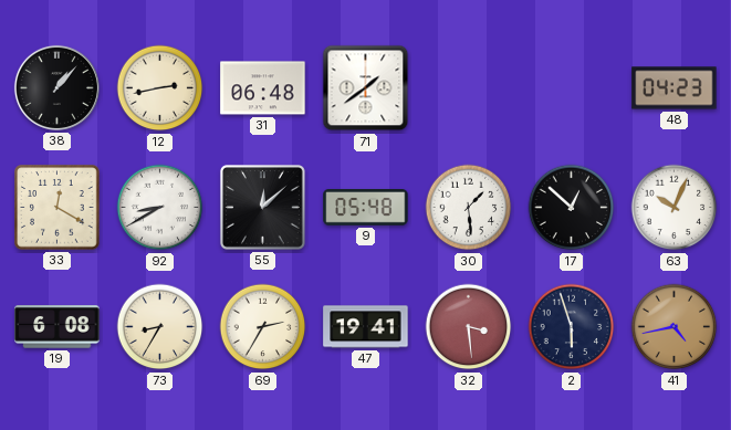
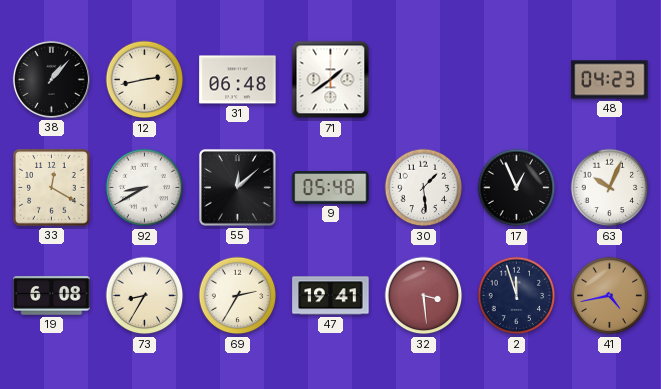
17: 12:52 -> 12:56 (517, 188)
2: 5:57 -> 11:57 (517, 296)
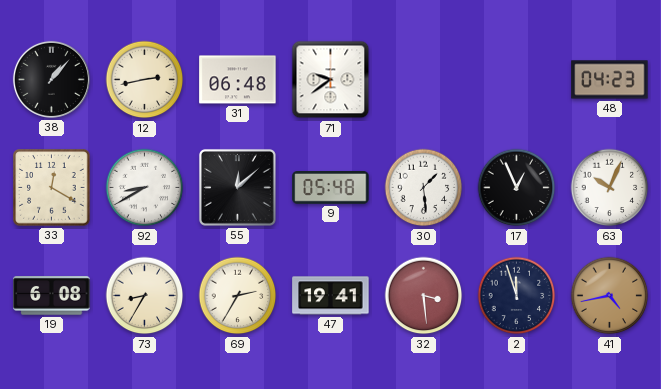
71: 1:39 -> 9:39 (331, 80)
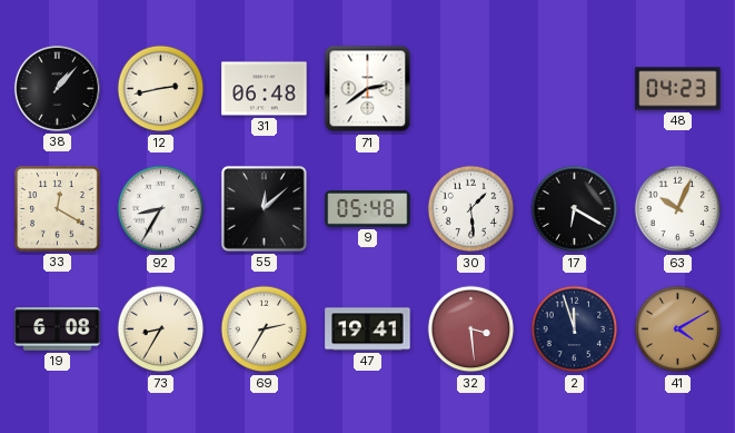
71: 9:39 -> 2:39 (368, 89)
92: 8:40 -> 8:35 (161, 209)
17: 12:56 -> 6:20 (575, 209)
41: 4:43 -> 4:10 (678, 329)
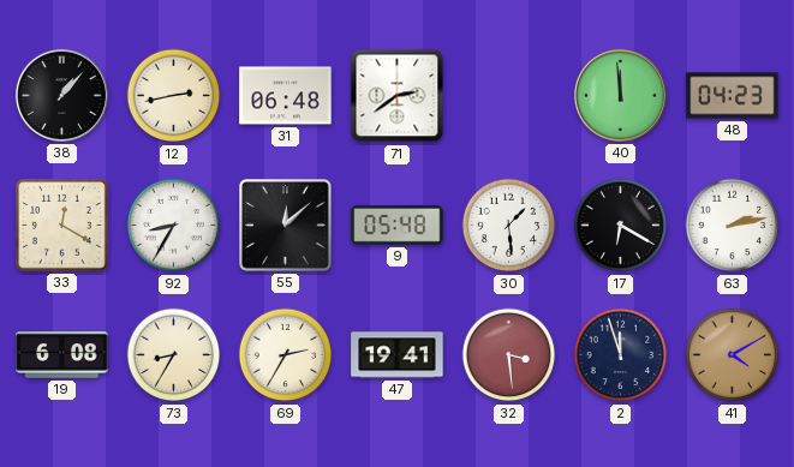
40: none -> 11:59 (620, 95)
63: 10:04 -> 2:13 (733, 226)
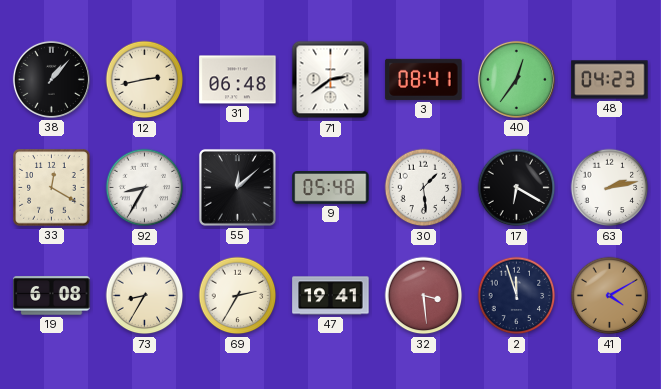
3: none -> 08:41 (424, 79)
40: 11:59 -> 12:36 (516, 79)
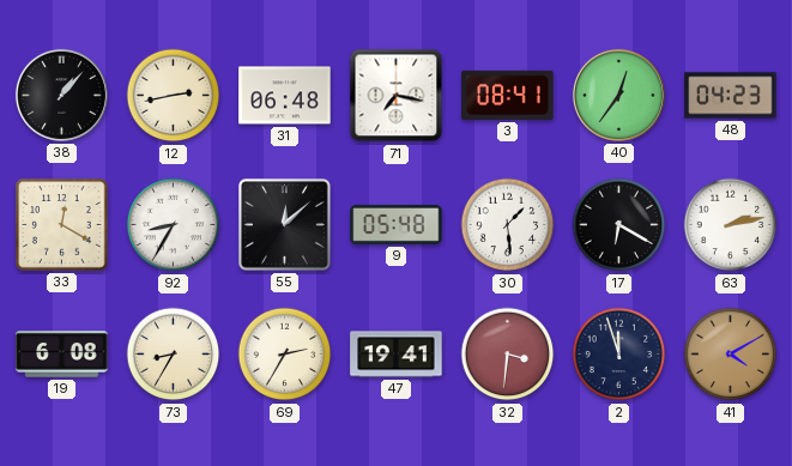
71: 2:39 -> 7:17 (397, 96)
32: 3:29 -> 3:31 (508, 355)
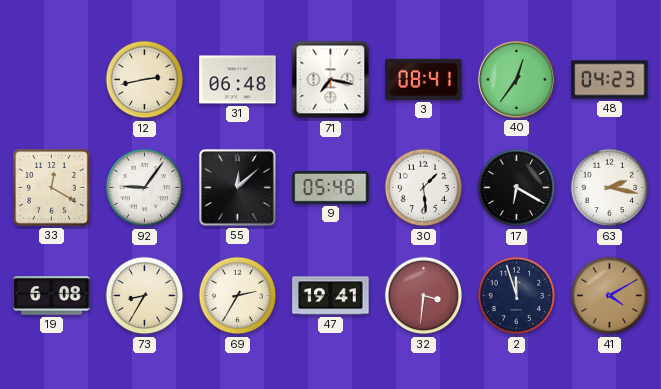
38: 1:07 -> none (61, 95)
92: 8:35 -> 9:06 (145, 188)
63: 2:13 -> 2:17 (610, 188)
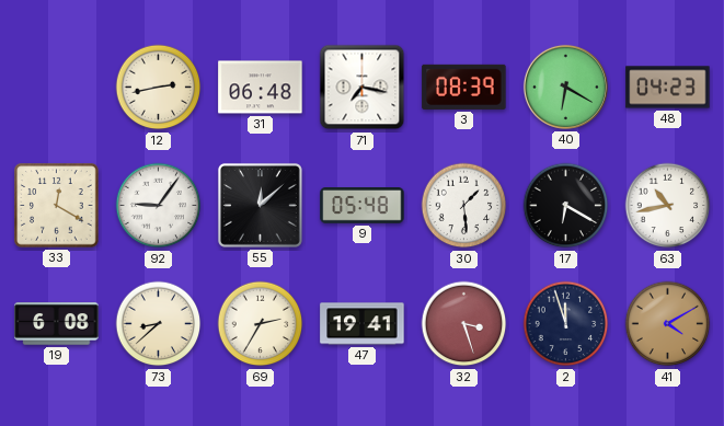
3: 08:41 -> 08:39 (464, 87)
40: 12:36 -> 6:20 (565, 87)
63: 2:17 -> 10:43 (668, 206)
73: 8:35 -> 8:38 (159, 324)
32: 3:31 -> 3:27 (464, 324)
